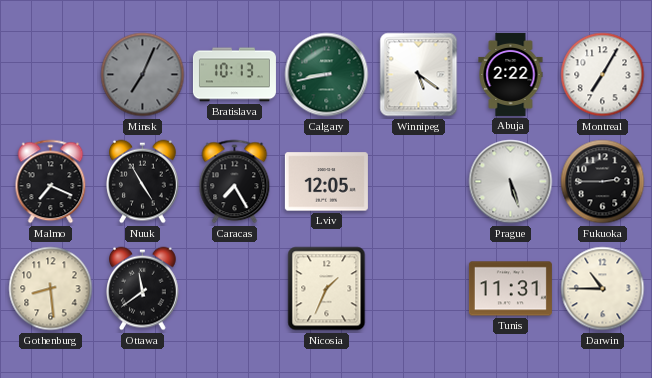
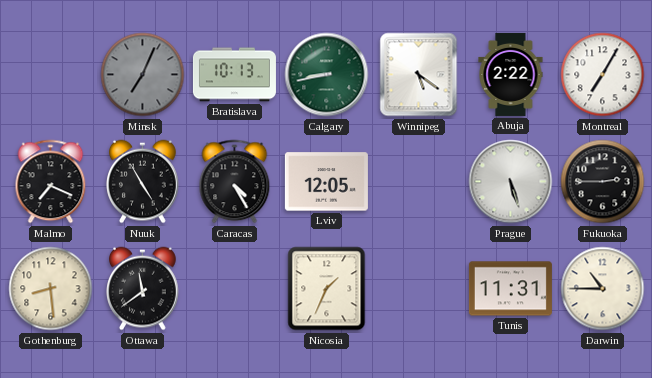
Caracas: 7:25 -> 4:25 (235, 182)
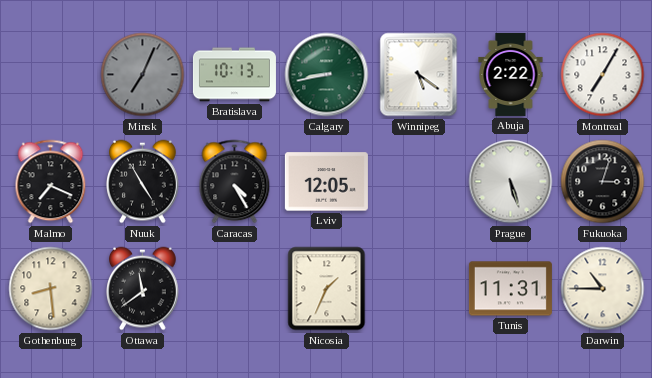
Fukuoka: 2:45 -> 3:03 (603, 182)
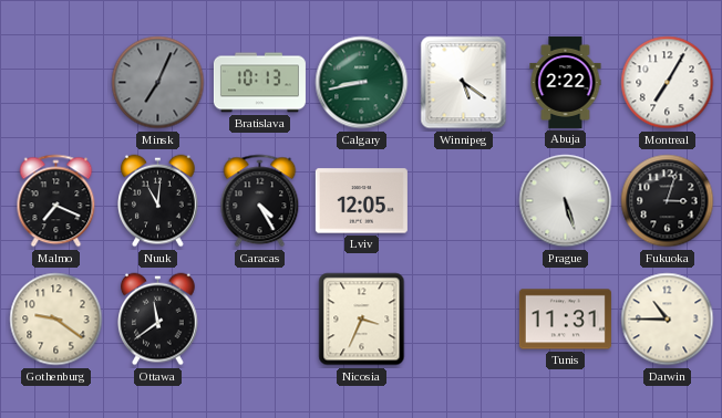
Nuuk: 4:55 -> 11:01 (158, 201)
Gothenburg: 8:29 -> 9:21 (56, 320)
Nicosia: 1:34 -> 3:34 (362, 320)
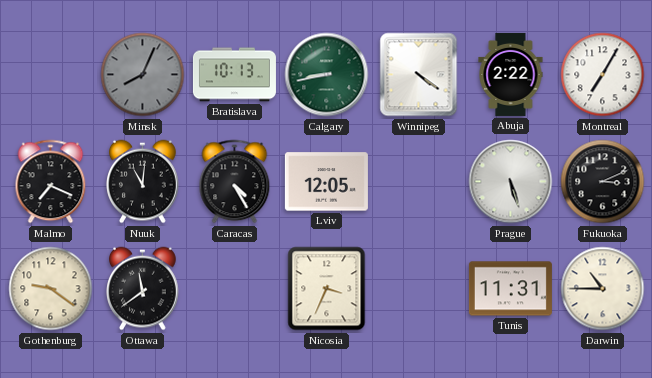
Minsk: 7:04 -> 8:04 (143, 75)
Winnipeg: 5:21 -> 4:21 (419, 75)
Fukuoka: 3:03 -> 3:11 (603, 182)
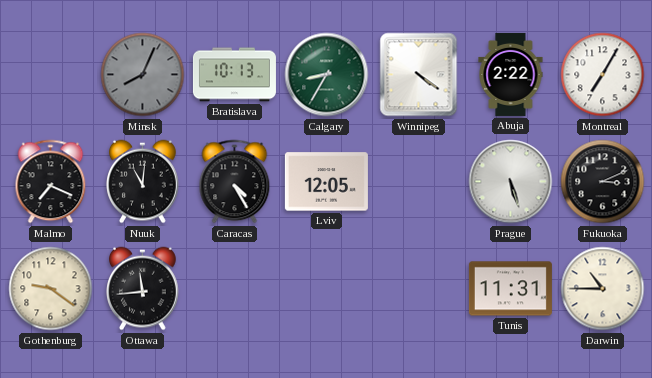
Calgary: 8:43 -> 8:35 (327, 75)
Ottawa: 11:39 -> 11:44 (143, 289)
Nicosia: 3:34 -> none (327, 289)
